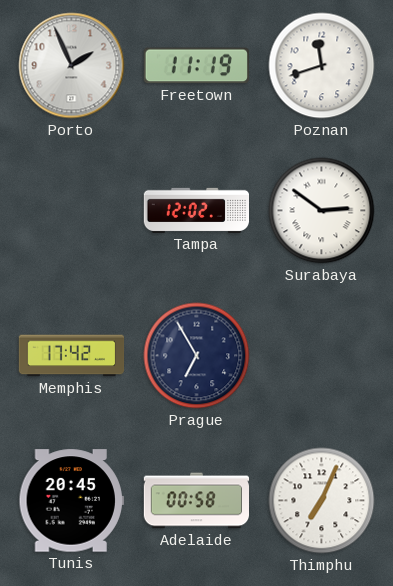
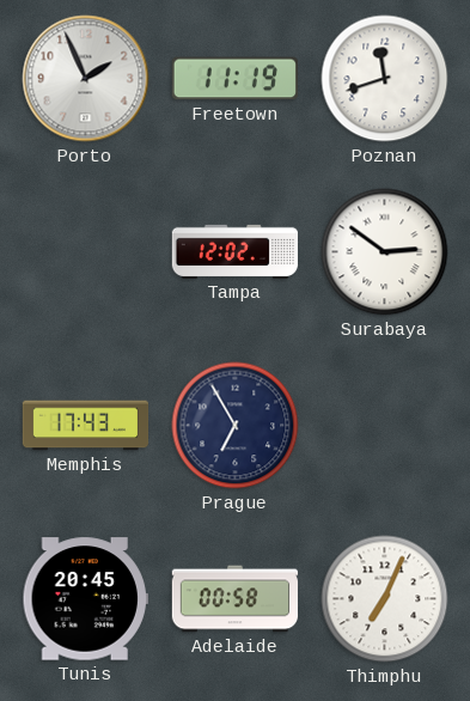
Memphis: 17:42 -> 17:43 (86, 426)
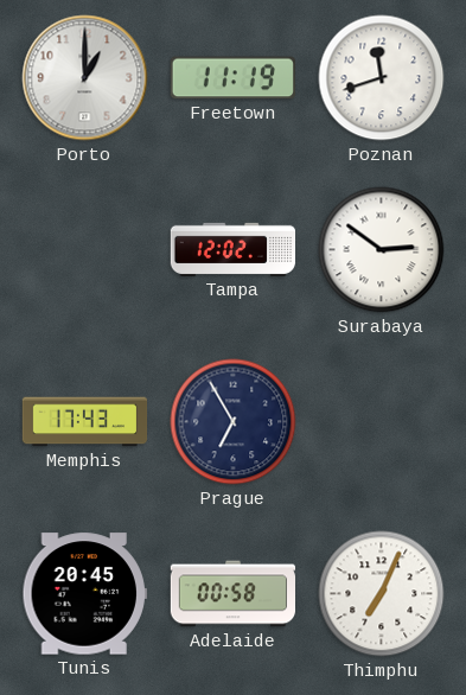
Porto: 1:56 -> 1:00 (85, 78)
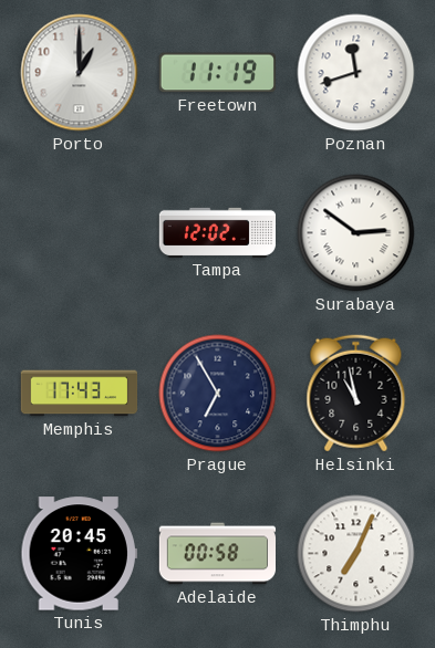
Helsinki: none -> 10:58 (356, 394)
